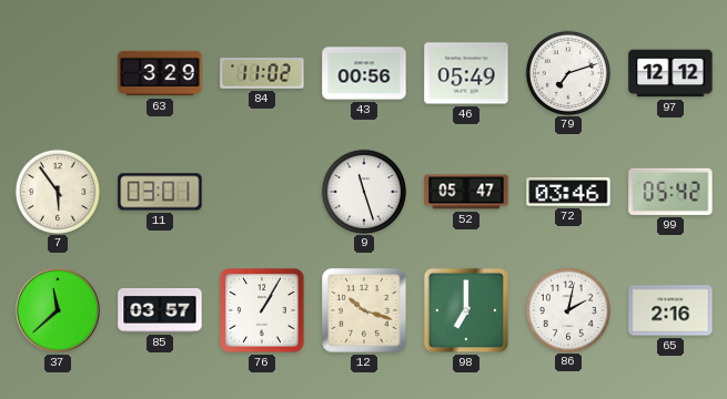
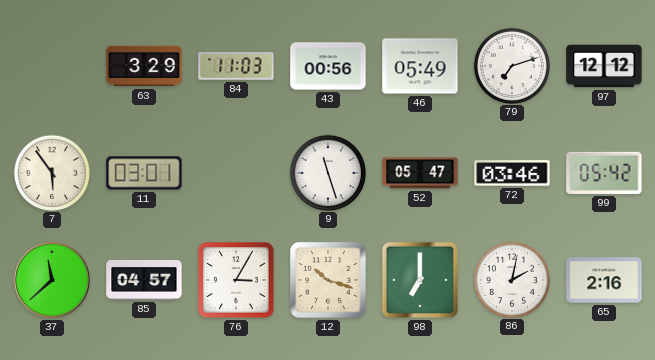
84: 11:02 -> 11:03 (236, 66)
85: 03:57 -> 04:57 (144, 281)
76: 1:05 -> 3:05 (236, 280)
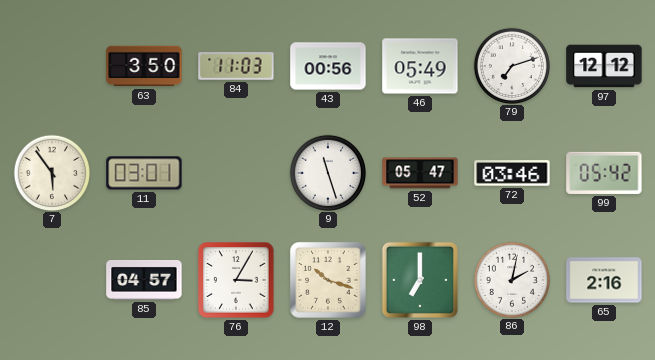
63: 3:29 -> 3:50 (144, 66)
37: 11:38 -> none (53, 281)
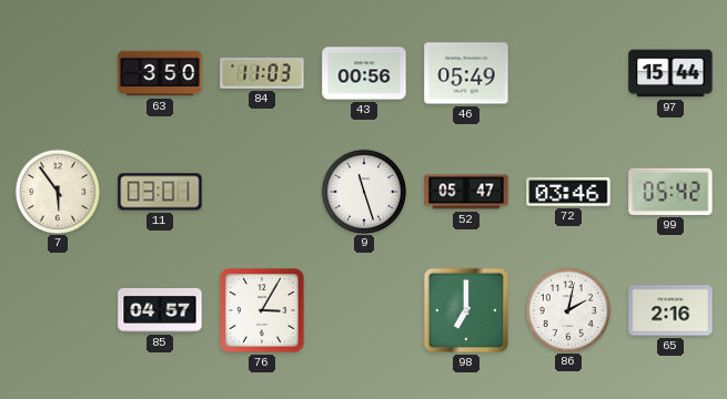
79: 7:12 -> none (511, 65)
97: 12:12 -> 15:44 (670, 73)
12: 10:18 -> none (328, 280)
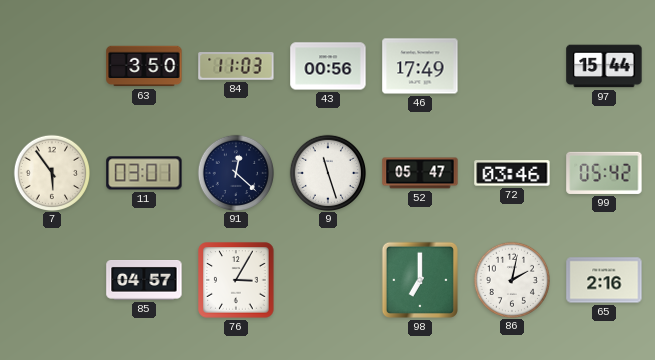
46: 05:49 -> 17:49 (420, 66)
91: none -> 12:22 (235, 172)
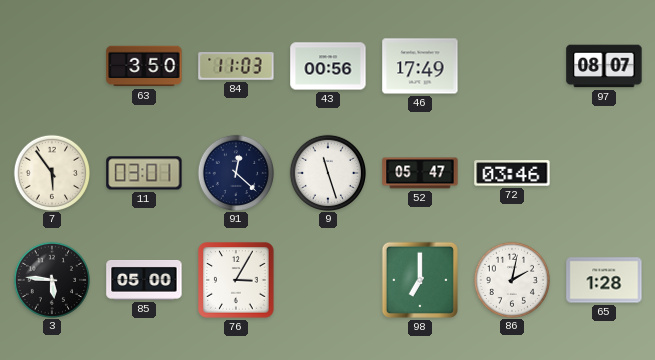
97: 15:44 -> 08:07 (604, 66)
99: 05:42 -> none (604, 173)
3: none -> 5:46 (51, 279)
85: 04:57 -> 05:00 (144, 281)
65: 2:16 -> 1:28 (604, 280)
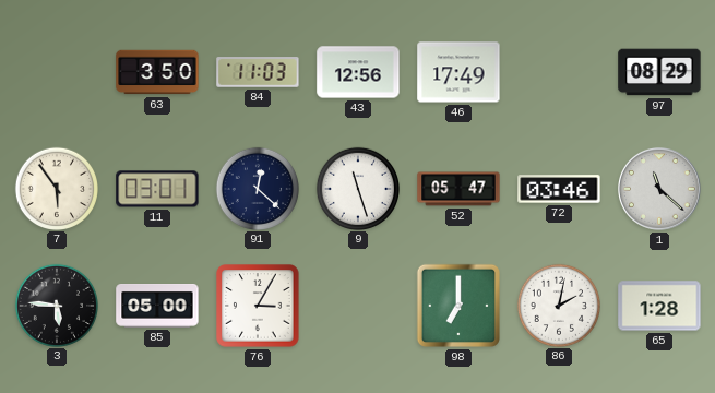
43: 00:56 -> 12:56 (358, 72)
97: 08:07 -> 08:29 (659, 72)
1: none -> 11:22 (660, 190)
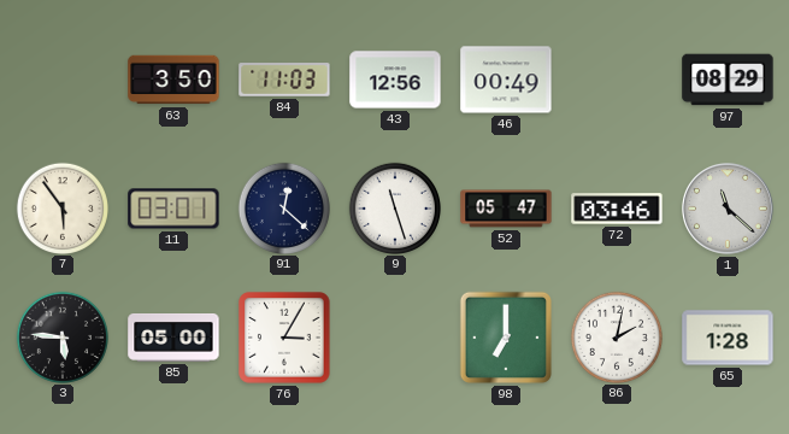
46: 17:49 -> 00:49 (506, 80)
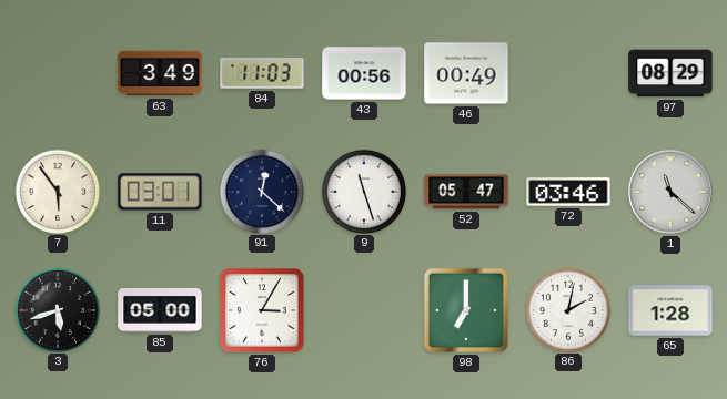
63: 3:50 -> 3:49 (160, 73)
43: 12:56 -> 00:56 (364, 73)
3: 5:46 -> 5:42 (57, 309)
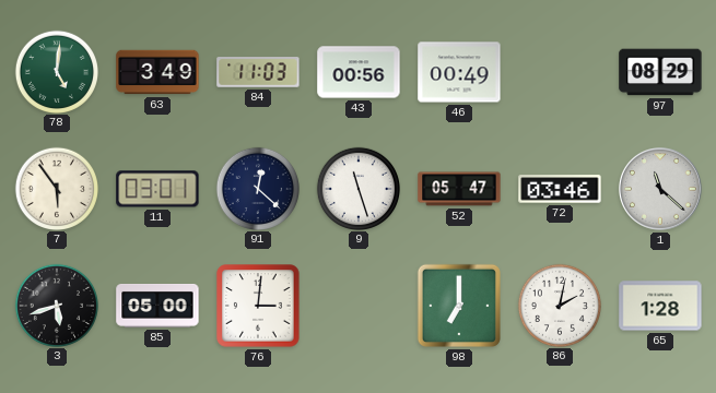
78: none -> 5:01 (56, 71)
76: 3:05 -> 3:01 (258, 306)
